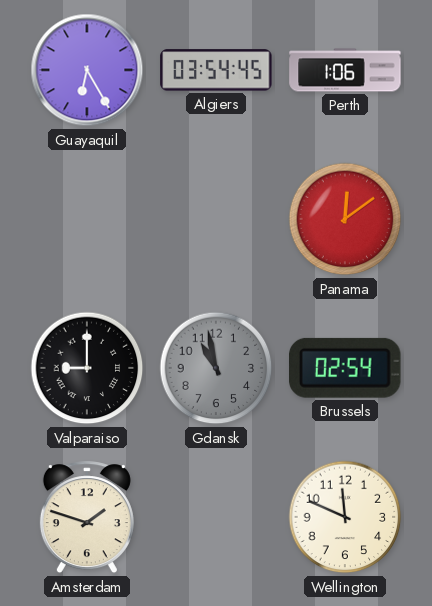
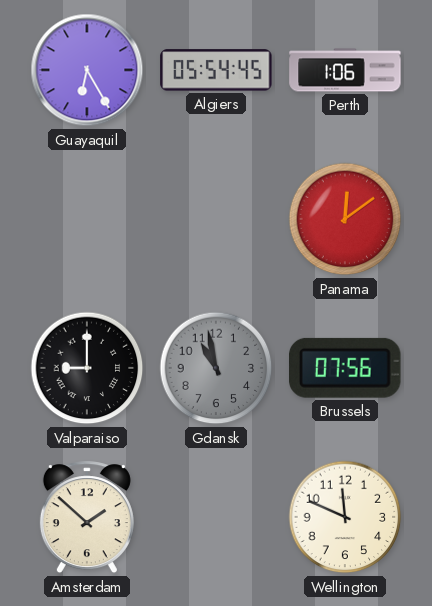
Algiers: 03:54 -> 05:54 (216, 70)
Brussels: 02:54 -> 07:56 (345, 368)
Amsterdam: 1:48 -> 1:52 (87, 518)
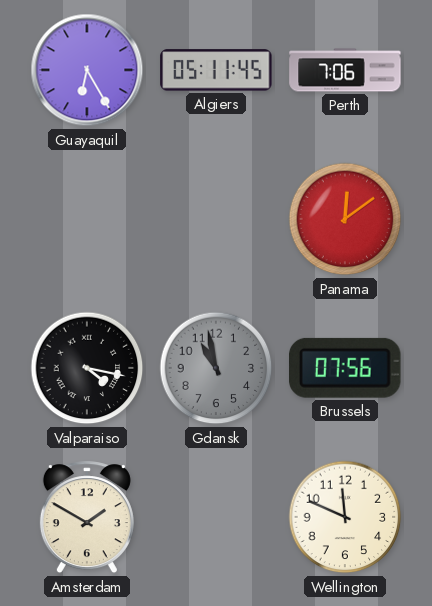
Algiers: 05:54 -> 05:11 (216, 70)
Perth: 1:06 -> 7:06 (345, 70)
Valparaiso: 9:00 -> 4:17 (87, 368)
Amsterdam: 1:52 -> 1:50 (87, 518)
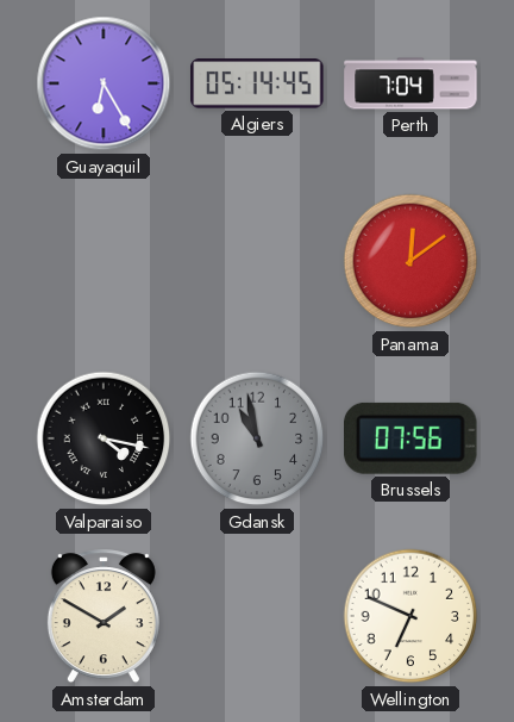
Algiers: 05:11 -> 05:14 (257, 83)
Perth: 7:06 -> 7:04 (410, 83)
Wellington: 11:49 -> 6:49 (410, 616)
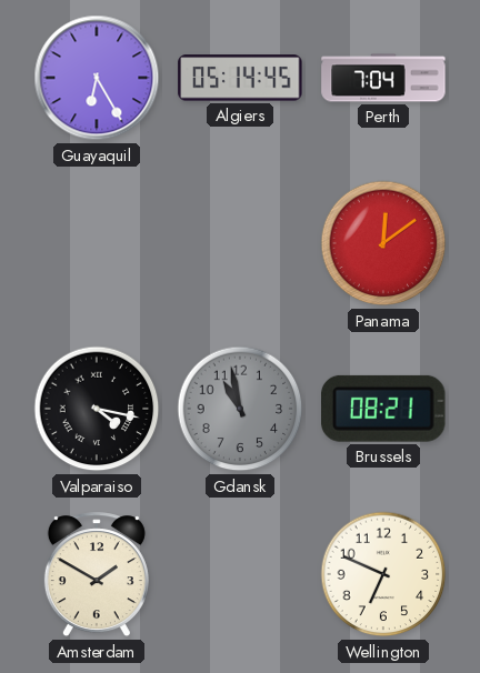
Brussels: 07:56 -> 08:21 (383, 409)
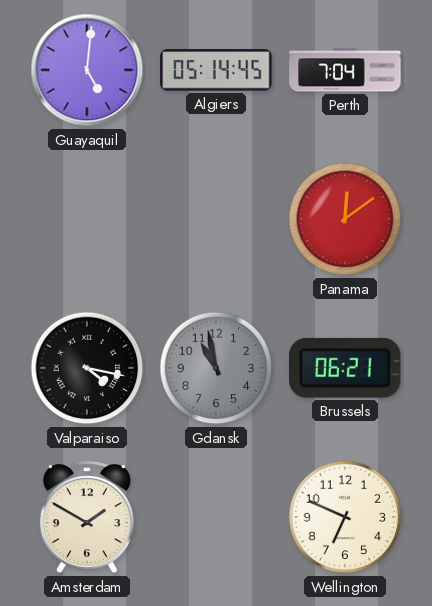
Guayaquil: 6:25 -> 5:01 (87, 70)
Brussels: 08:21 -> 06:21 (345, 368)
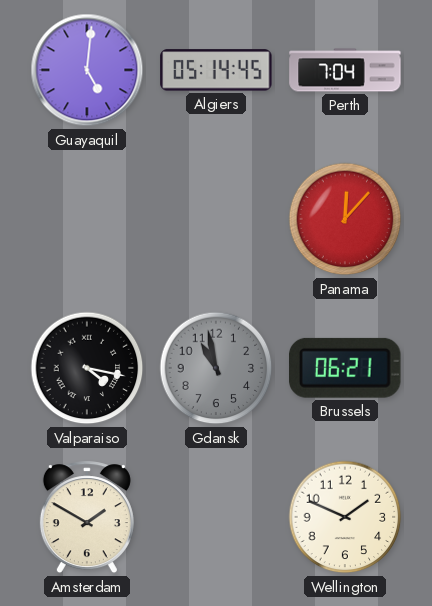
Panama: 12:09 -> 12:07 (345, 219)
Wellington: 6:49 -> 1:49 (345, 517)
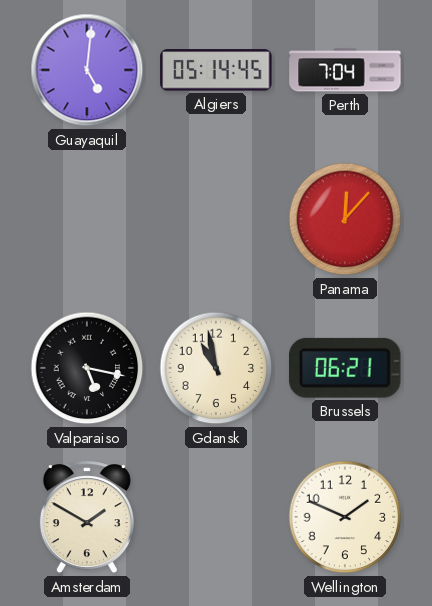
Valparaiso: 4:17 -> 5:17 (87, 368)
Gdansk dial: grey -> cream (216, 368)
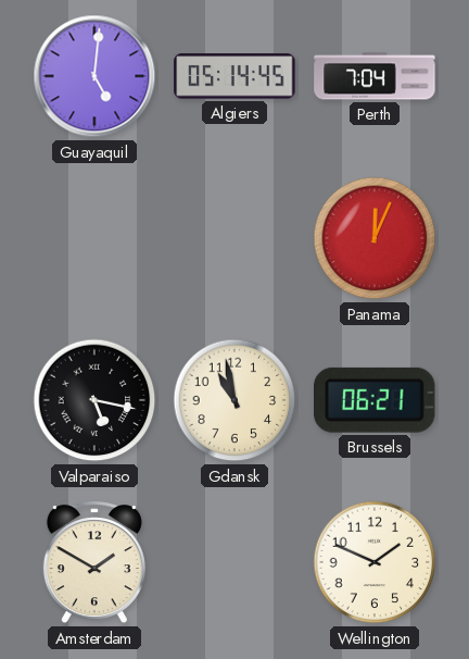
Panama: 12:07 -> 12:04 (375, 238)
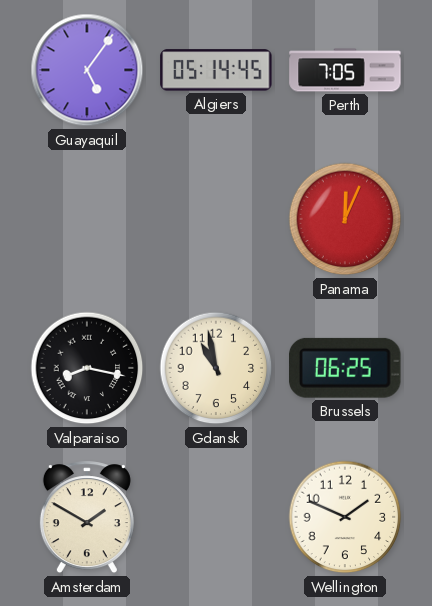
Guayaquil: 5:01 -> 5:06 (87, 70)
Perth: 7:04 -> 7:05 (345, 70)
Valparaiso: 5:17 -> 8:17 (87, 368)
Brussels: 06:21 -> 06:25 (345, 368)
